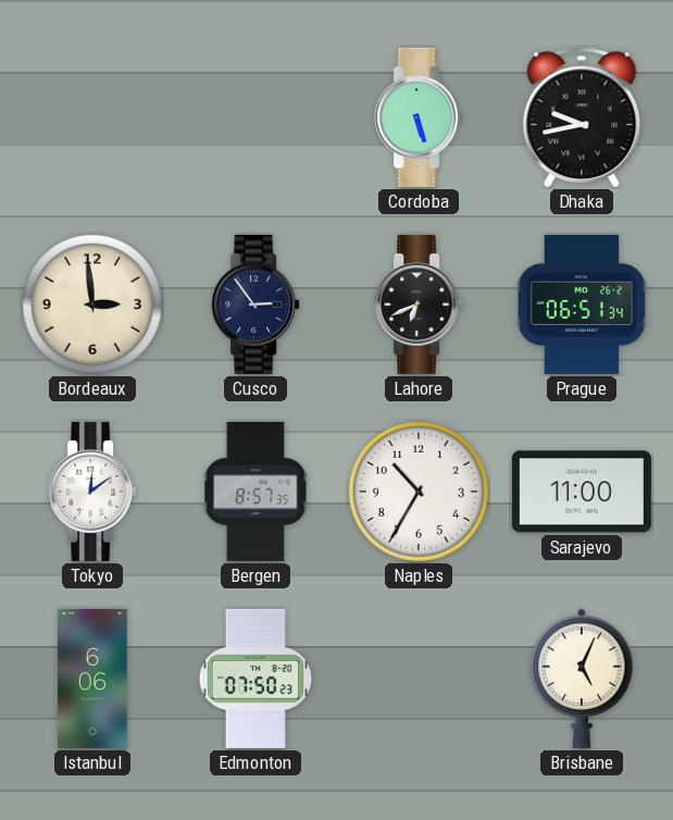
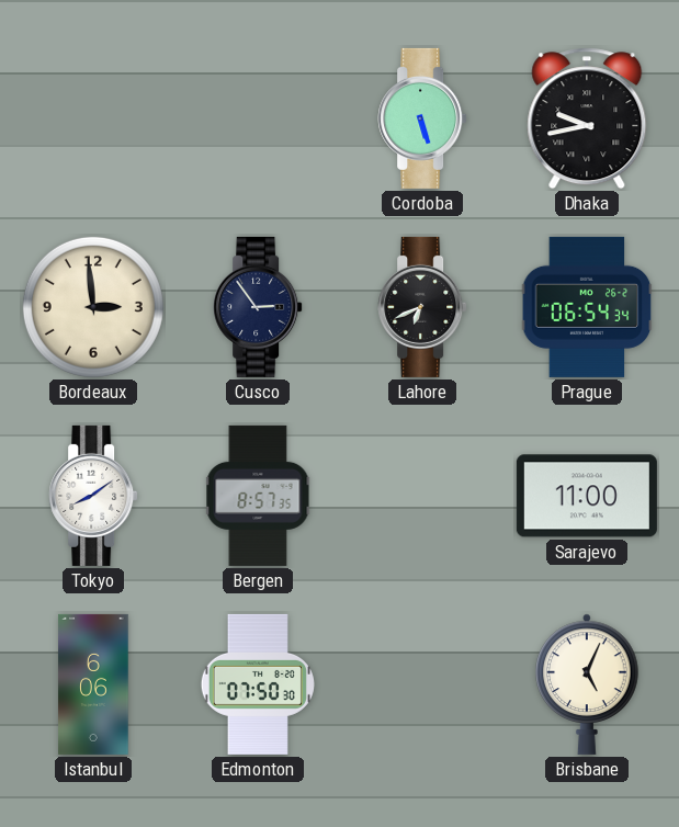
Prague: 06:51 -> 06:54 (587, 307)
Tokyo: 12:09 -> 8:09 (93, 496)
Naples: 10:35 -> none (419, 492)
Edmonton: 07:50:23 -> 07:50:30 (258, 684)
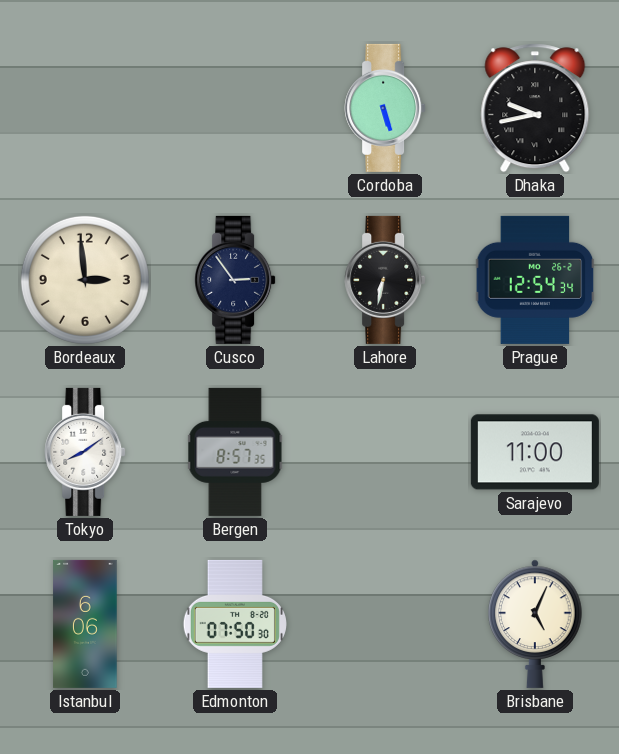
Lahore: 6:41 -> 6:32 (385, 280)
Prague: 06:54 -> 12:54 (535, 280)
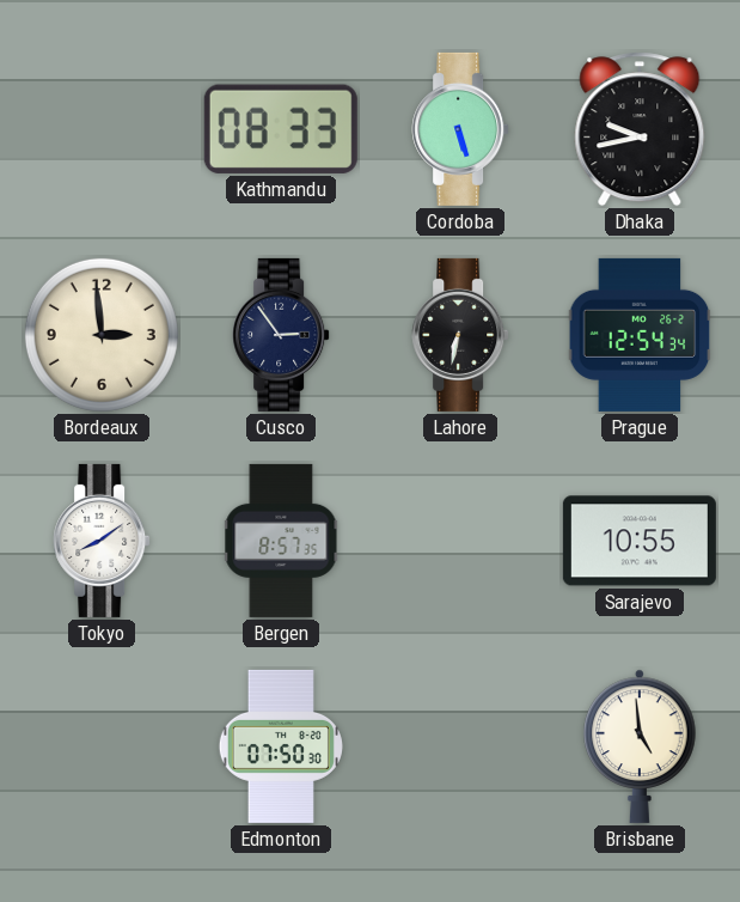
Kathmandu: none -> 08:33 (281, 129)
Sarajevo: 11:00 -> 10:55 (640, 541)
Istanbul: 6:06 -> none (85, 624)
Brisbane: 5:04 -> 4:59 (640, 746)
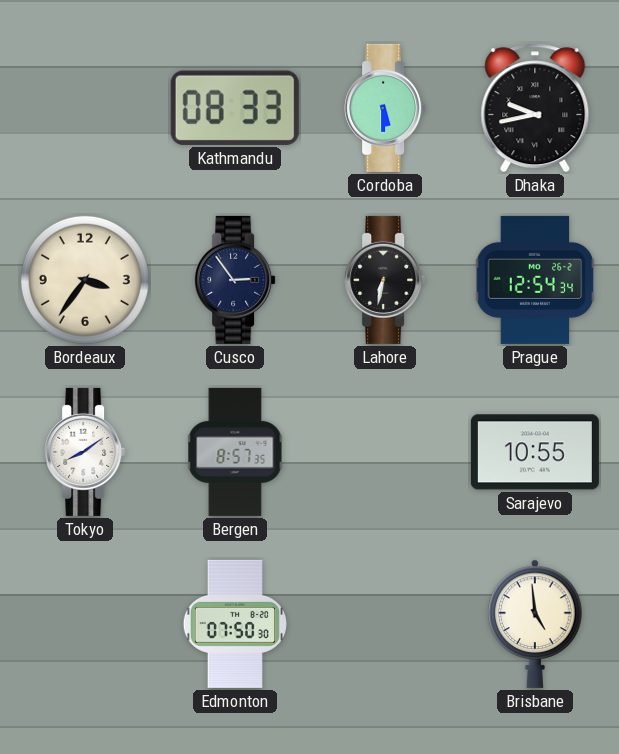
Cordoba: 5:27 -> 5:30 (385, 108)
Bordeaux: 2:59 -> 3:36 (85, 280)
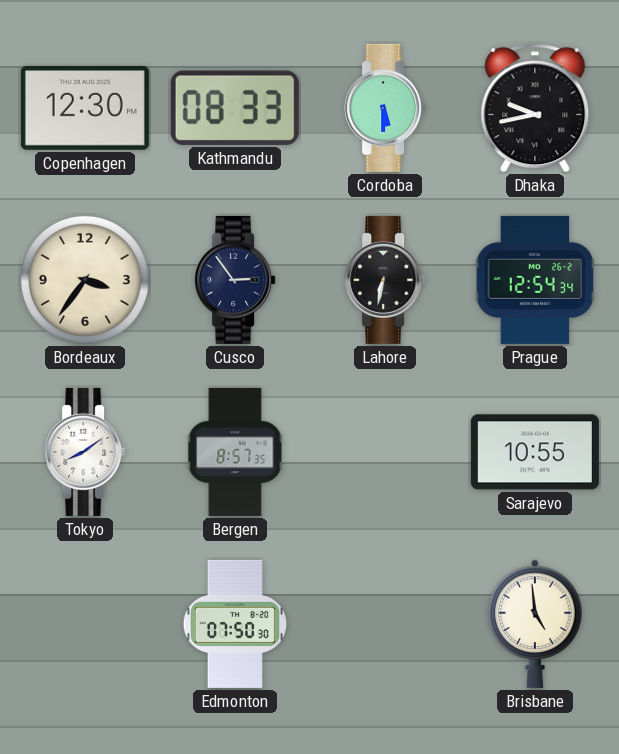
Copenhagen: none -> 12:30 (85, 108)
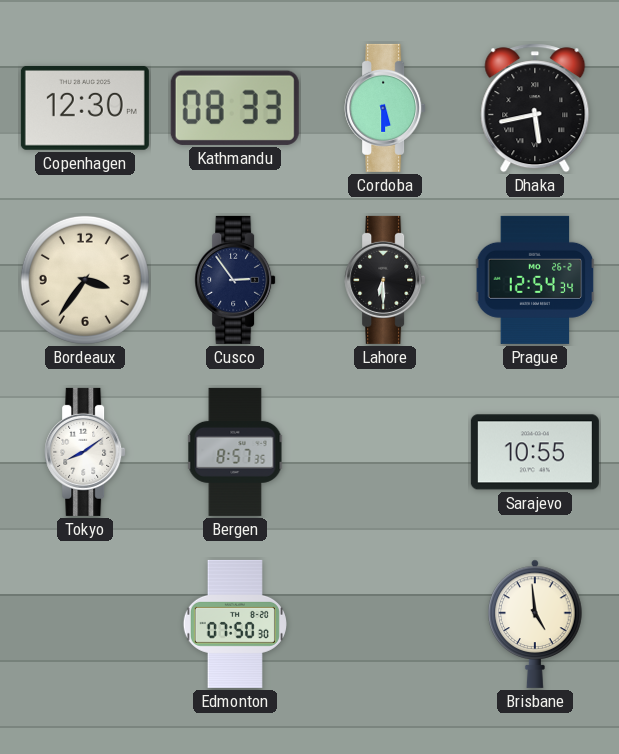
Dhaka: 9:43 -> 5:43 (535, 108)
Lahore: 6:32 -> 6:30 (385, 280)
